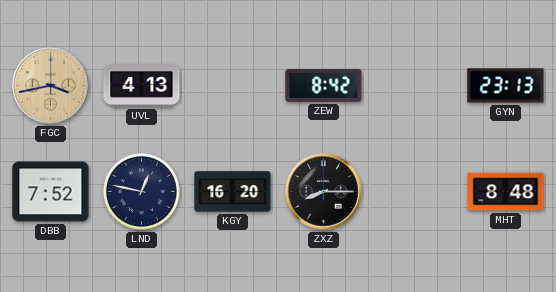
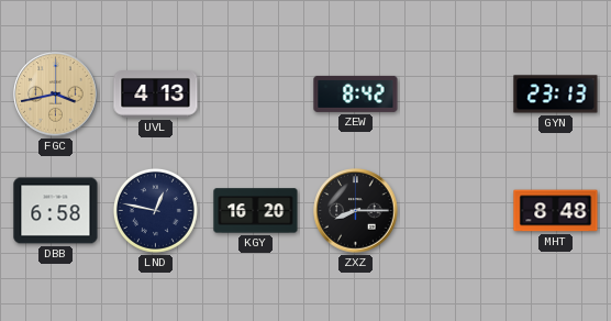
DBB: 7:52 -> 6:58 (56, 211)
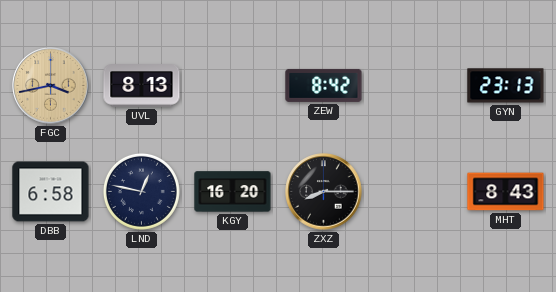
UVL: 4:13 -> 8:13 (142, 86)
MHT: 8:48 -> 8:43 (506, 192)
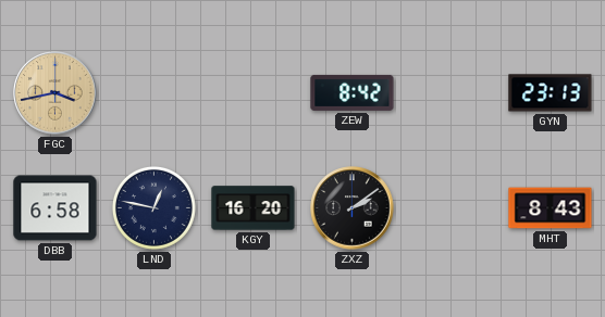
UVL: 8:13 -> none (142, 86)
ZXZ: 8:15 -> 2:09 (353, 208)
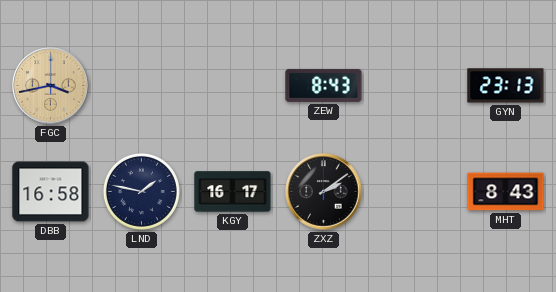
ZEW: 8:42 -> 8:43 (324, 85)
DBB: 6:58 -> 16:58 (51, 192)
LND: 12:47 -> 1:47 (141, 191)
KGY: 16:20 -> 16:17 (233, 192)
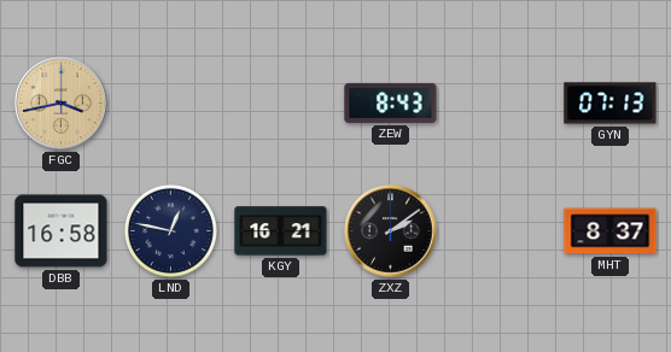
GYN: 23:13 -> 07:13 (611, 104)
LND: 1:47 -> 12:47 (170, 230)
KGY: 16:17 -> 16:21 (281, 231)
MHT: 8:43 -> 8:37 (611, 231)
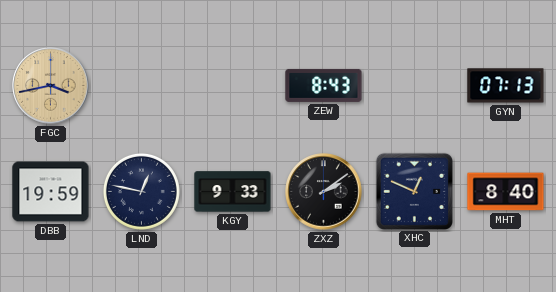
DBB: 16:58 -> 19:59 (51, 192)
KGY: 16:21 -> 9:33 (233, 192)
XHC: none -> 12:49 (414, 191)
MHT: 8:37 -> 8:40 (506, 192)
